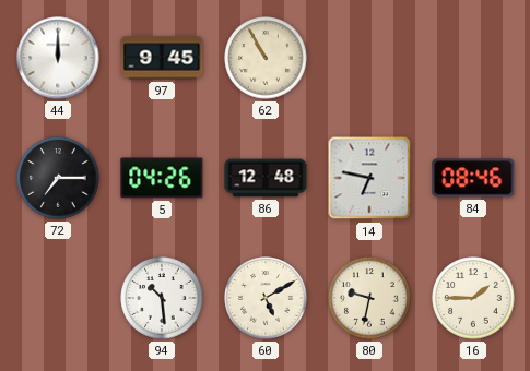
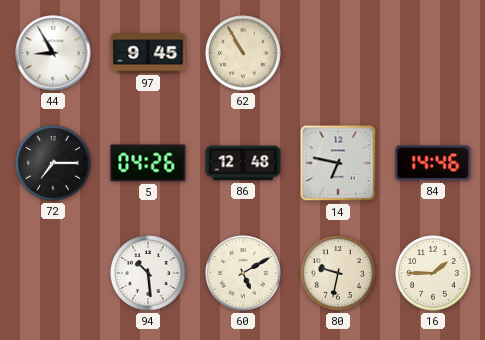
44: 12:00 -> 8:55 (53, 53)
84: 08:46 -> 14:46 (433, 163)
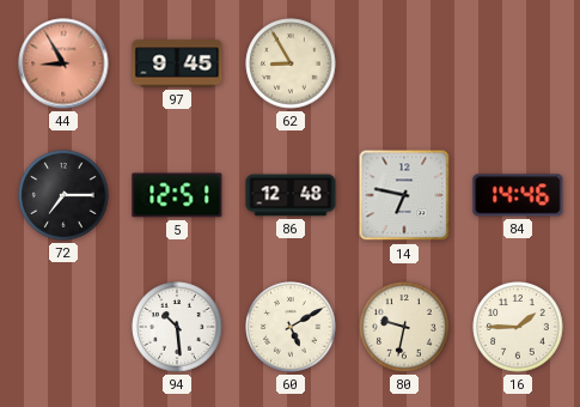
44 dial: white -> salmon (63, 63)
62: 10:55 -> 8:55 (291, 63)
5: 04:26 -> 12:51 (177, 195)
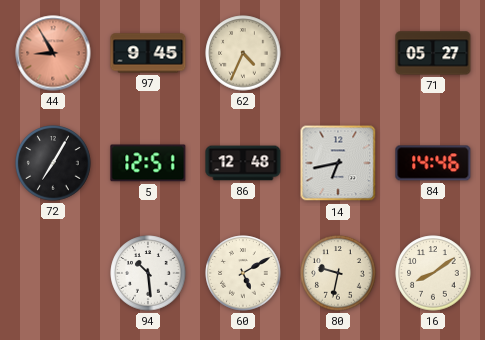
62: 8:55 -> 4:34 (243, 53)
71: none -> 05:27 (433, 53)
72: 7:15 -> 7:05 (53, 163)
14: 6:47 -> 6:43 (338, 163)
16: 1:45 -> 8:09 (433, 273)
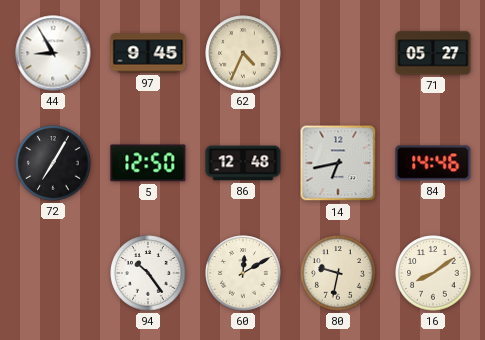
44 dial: salmon -> white (53, 53)
5: 12:51 -> 12:50 (148, 163)
94: 10:29 -> 10:24 (148, 273)
60: 5:10 -> 12:10 (243, 273)
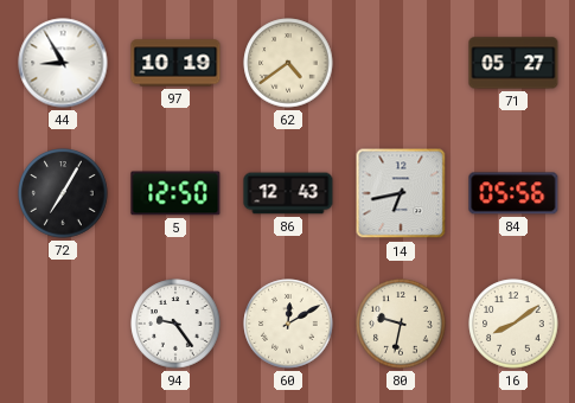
97: 9:45 -> 10:19 (175, 63)
62: 4:34 -> 4:39 (288, 63)
86: 12:48 -> 12:43 (288, 193)
84: 14:46 -> 05:56 (513, 193)
94: 10:24 -> 9:24 (175, 324)
